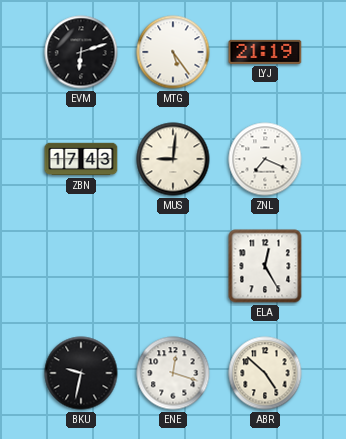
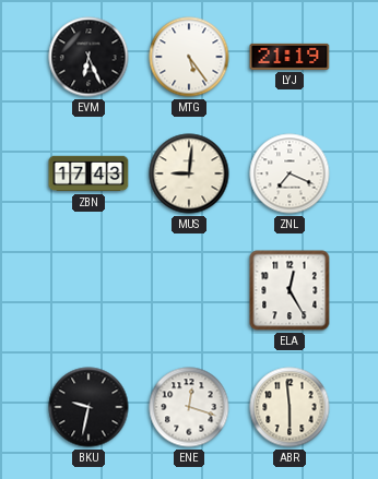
EVM: 6:12 -> 6:26 (88, 57)
ABR: 4:52 -> 5:59 (290, 407)
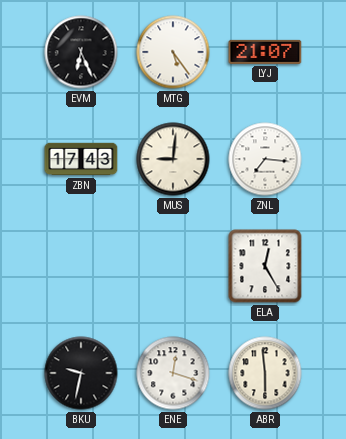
LYJ: 21:19 -> 21:07 (265, 52)
ZNL: 7:19 -> 7:16 (265, 159)
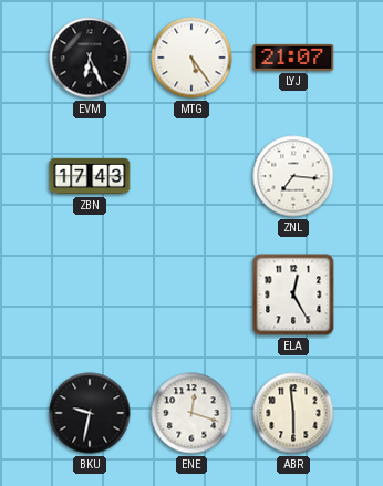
MUS: 9:01 -> none (173, 159)
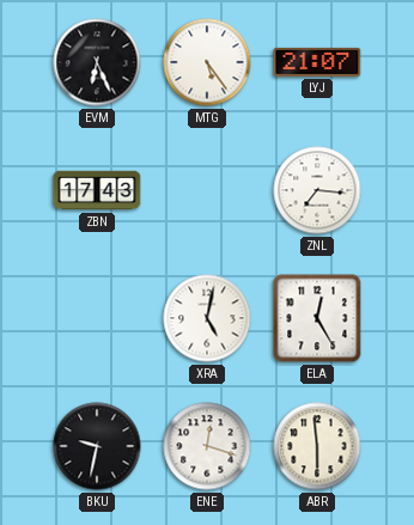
XRA: none -> 5:02 (207, 318)
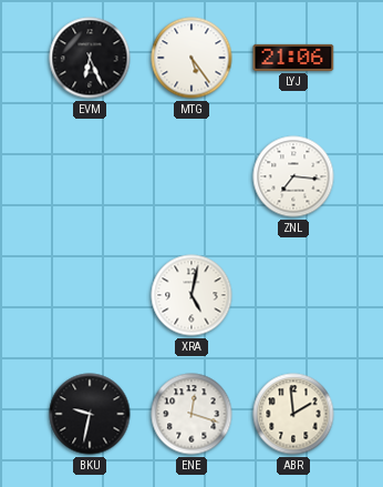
LYJ: 21:07 -> 21:06 (293, 58)
ZBN: 17:43 -> none (97, 190)
ELA: 12:25 -> none (317, 318)
ABR: 5:59 -> 1:59 (293, 414)
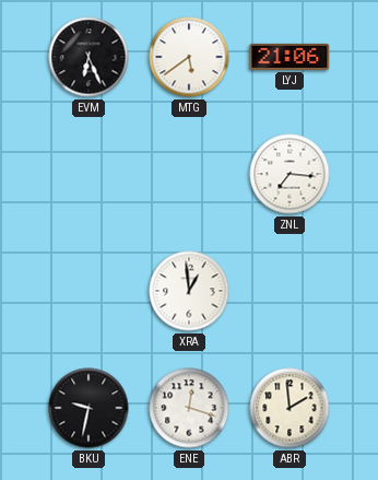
MTG: 5:24 -> 5:39 (189, 57)
XRA: 5:02 -> 12:59 (189, 291)
